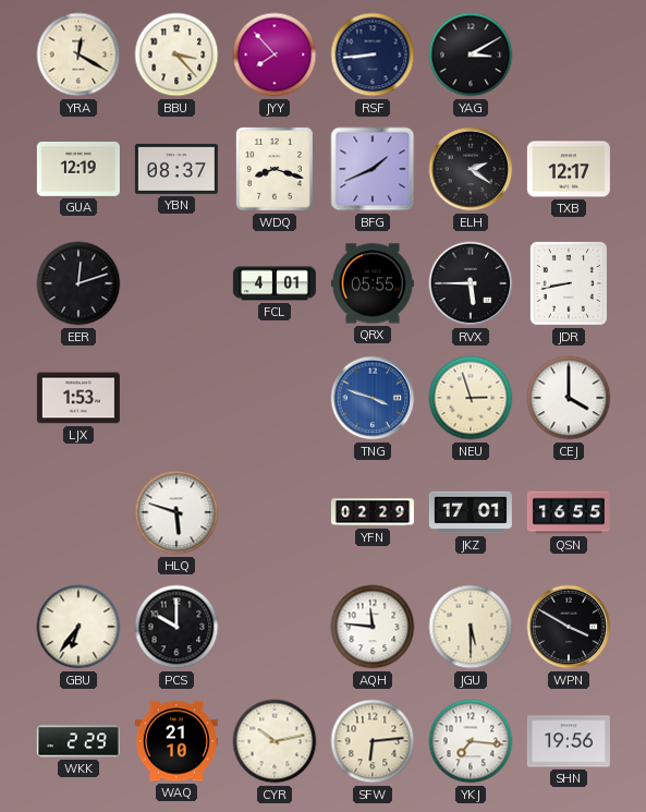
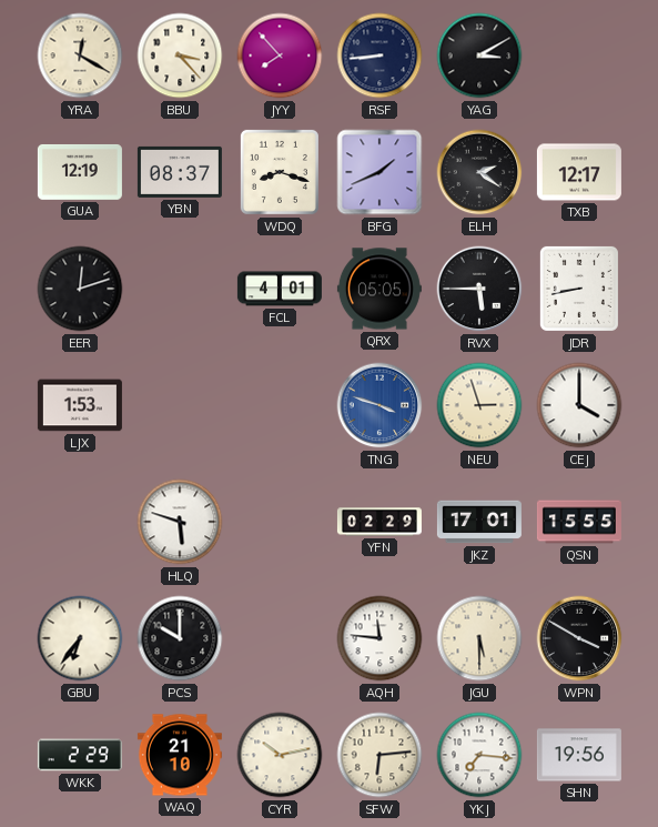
QRX: 05:55 -> 05:05 (379, 289)
QSN: 16:55 -> 15:55 (579, 522)
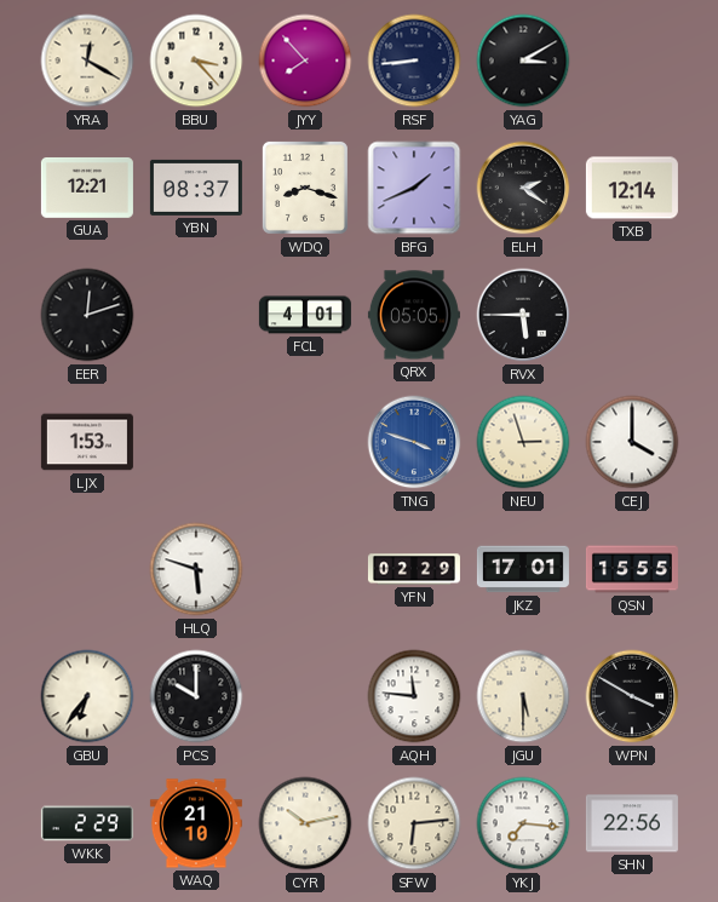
GUA: 12:19 -> 12:21 (87, 188)
TXB: 12:17 -> 12:14 (632, 188)
JDR: 8:43 -> none (579, 289)
SHN: 19:56 -> 22:56 (632, 823)
